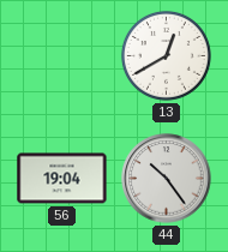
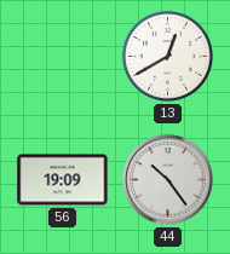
56: 19:04 -> 19:09 (63, 180)
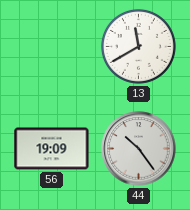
13: 12:40 -> 11:40 (138, 46)
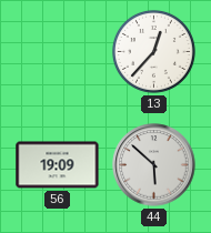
13: 11:40 -> 12:37 (153, 51)
44: 10:24 -> 5:52 (154, 165)
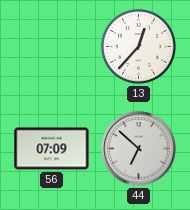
56: 19:09 -> 07:09 (52, 149)
44: 5:52 -> 6:52 (139, 149)
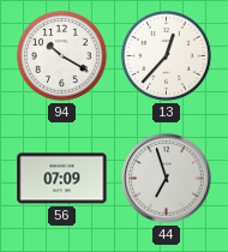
94: none -> 10:20 (61, 55)
44: 6:52 -> 6:57 (167, 179)
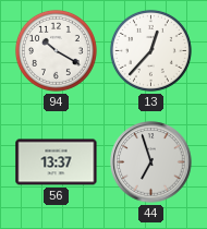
56: 07:09 -> 13:37 (57, 162)
